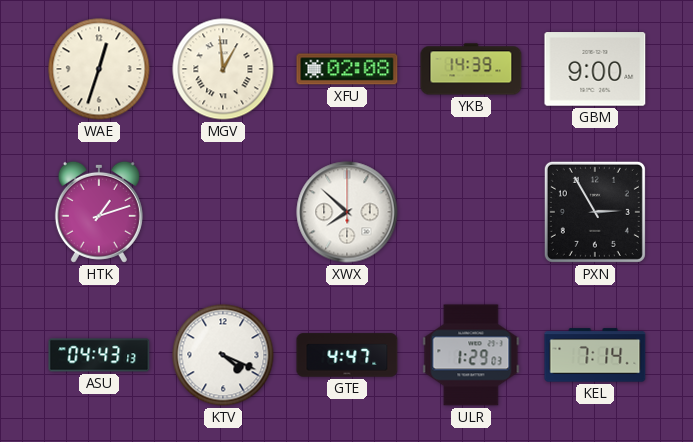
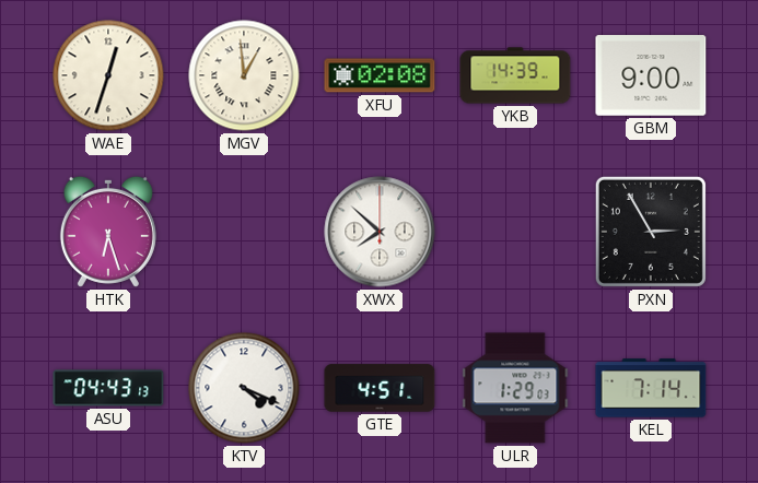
HTK: 1:12 -> 6:27 (108, 232)
GTE: 4:47 -> 4:51 (380, 388)
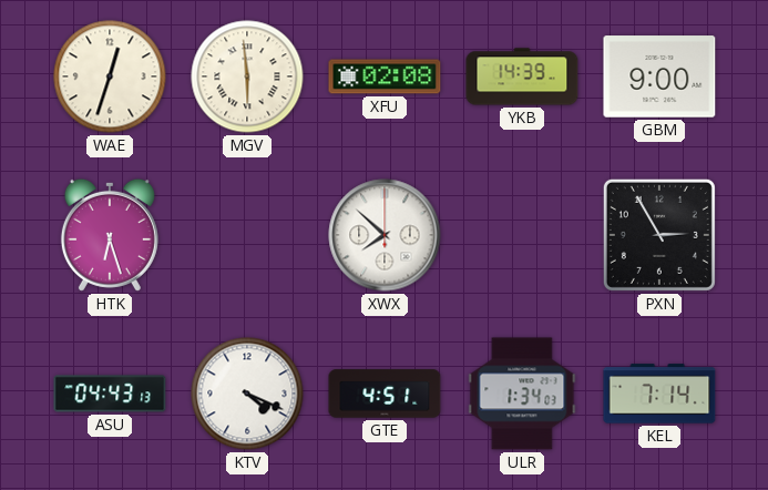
MGV: 12:59 -> 5:59 (247, 76)
ULR: 1:29 -> 1:34 (522, 394)
